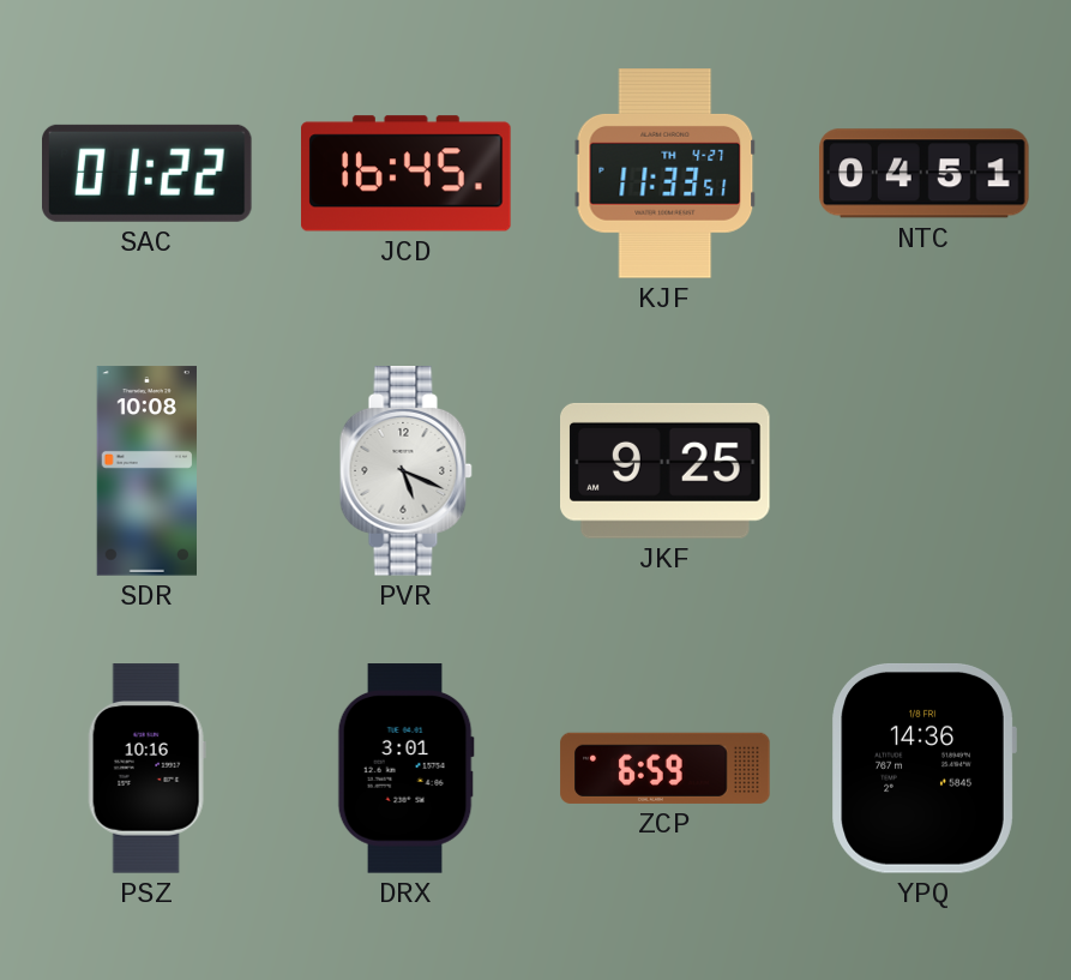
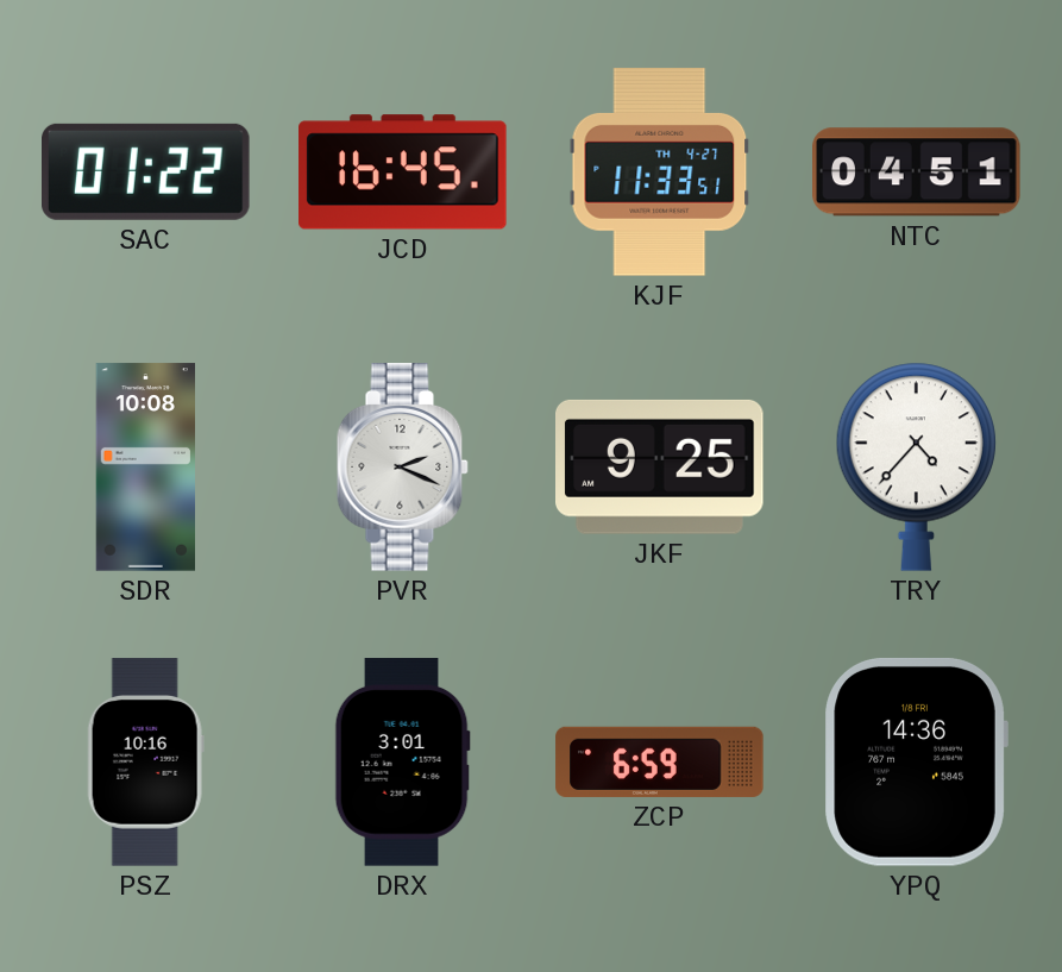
PVR: 5:19 -> 2:19 (402, 468)
TRY: none -> 4:37 (916, 466)
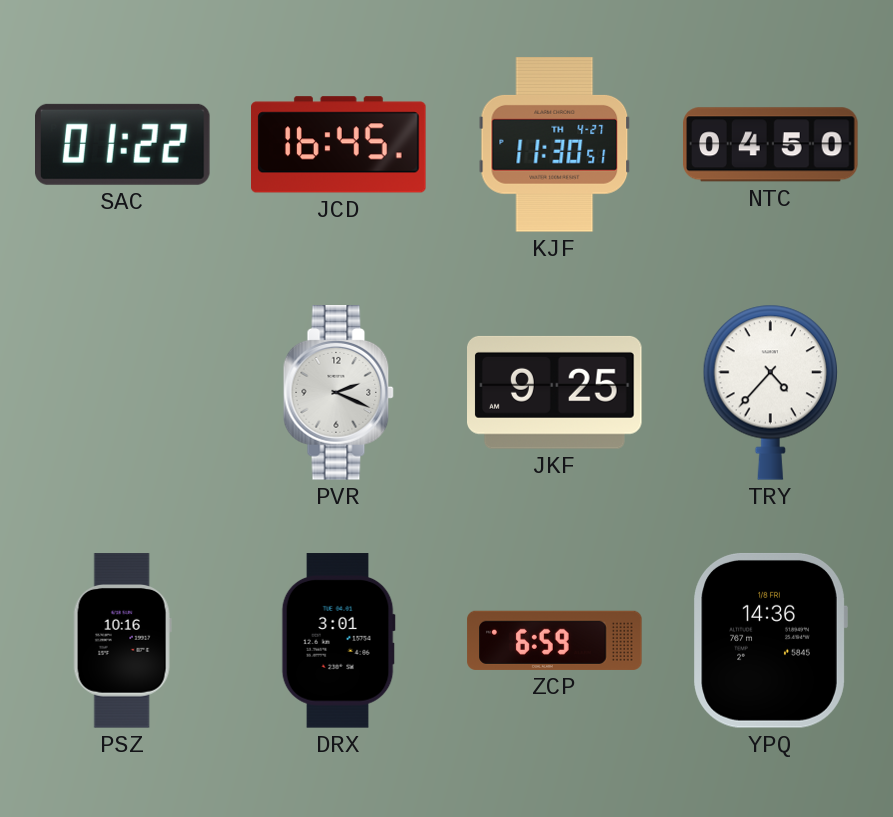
KJF: 11:33 -> 11:30 (555, 145)
NTC: 04:51 -> 04:50 (771, 145)
SDR: 10:08 -> none (145, 468)
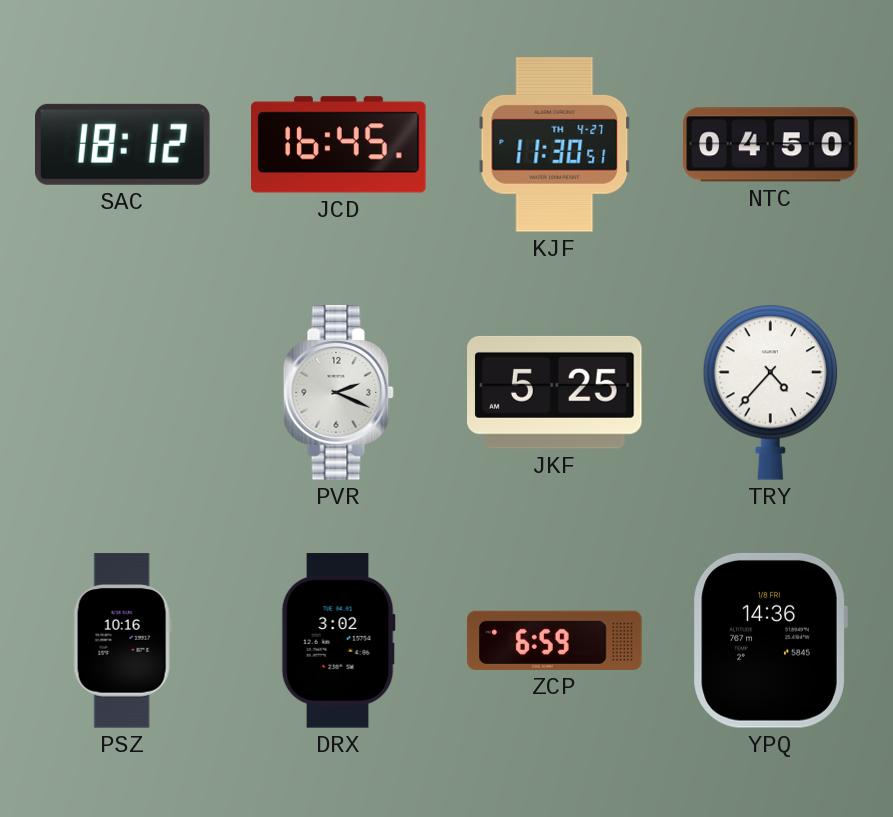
SAC: 01:22 -> 18:12 (123, 144)
JKF: 9:25 -> 5:25 (555, 392)
DRX: 3:01 -> 3:02 (338, 641)
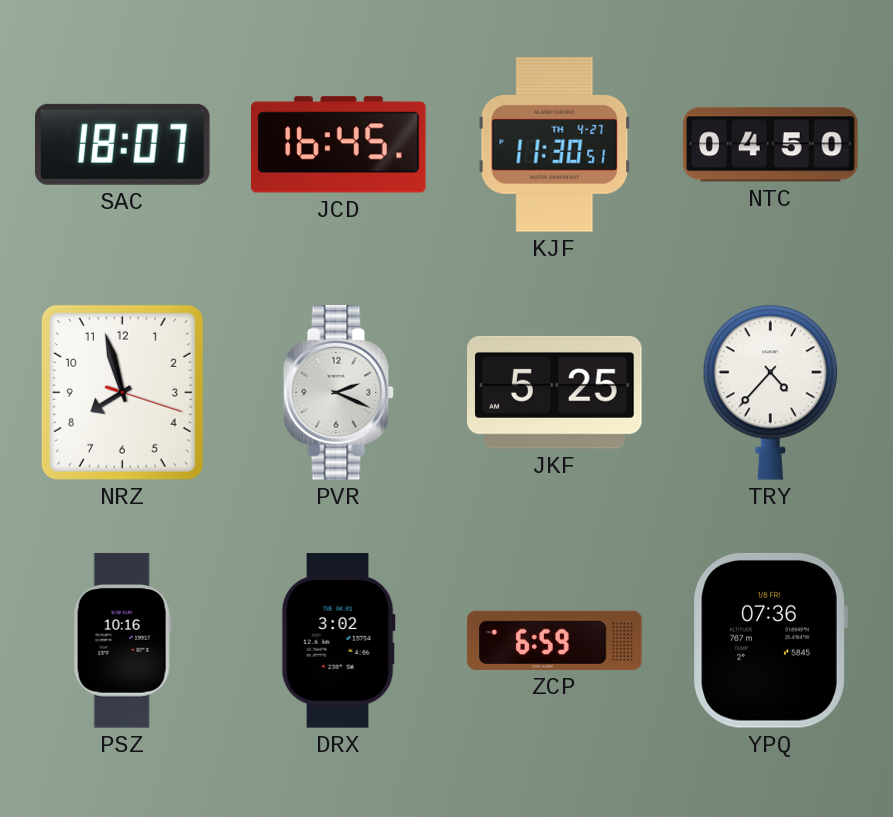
SAC: 18:12 -> 18:07 (123, 144)
NRZ: none -> 7:57 (122, 392)
YPQ: 14:36 -> 07:36 (770, 640)
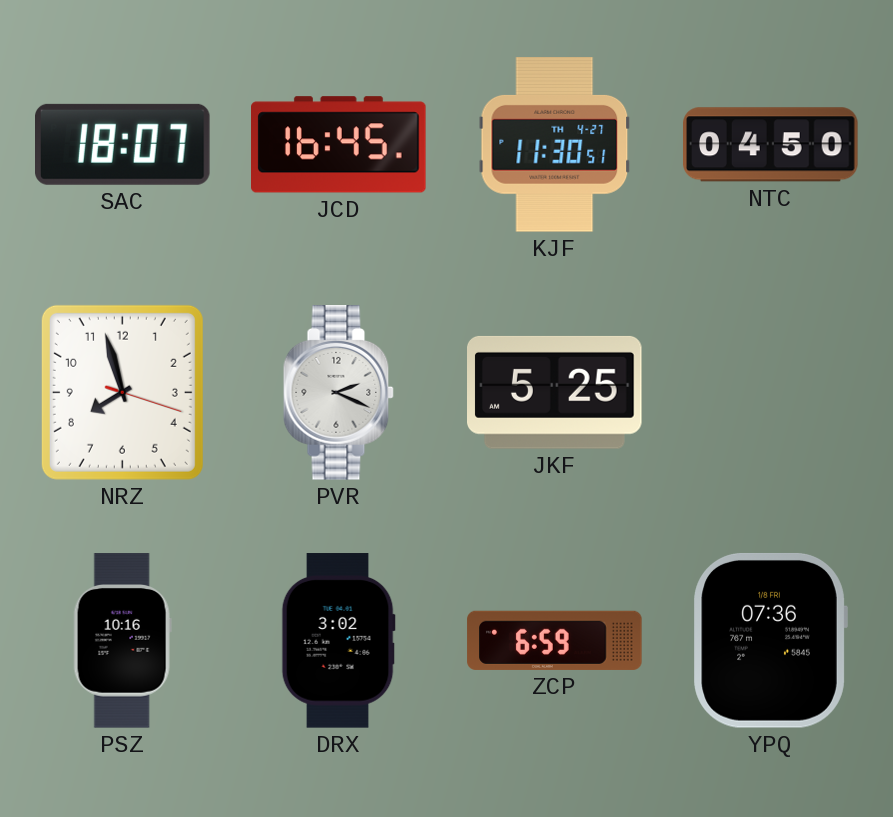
TRY: 4:37 -> none (770, 392)
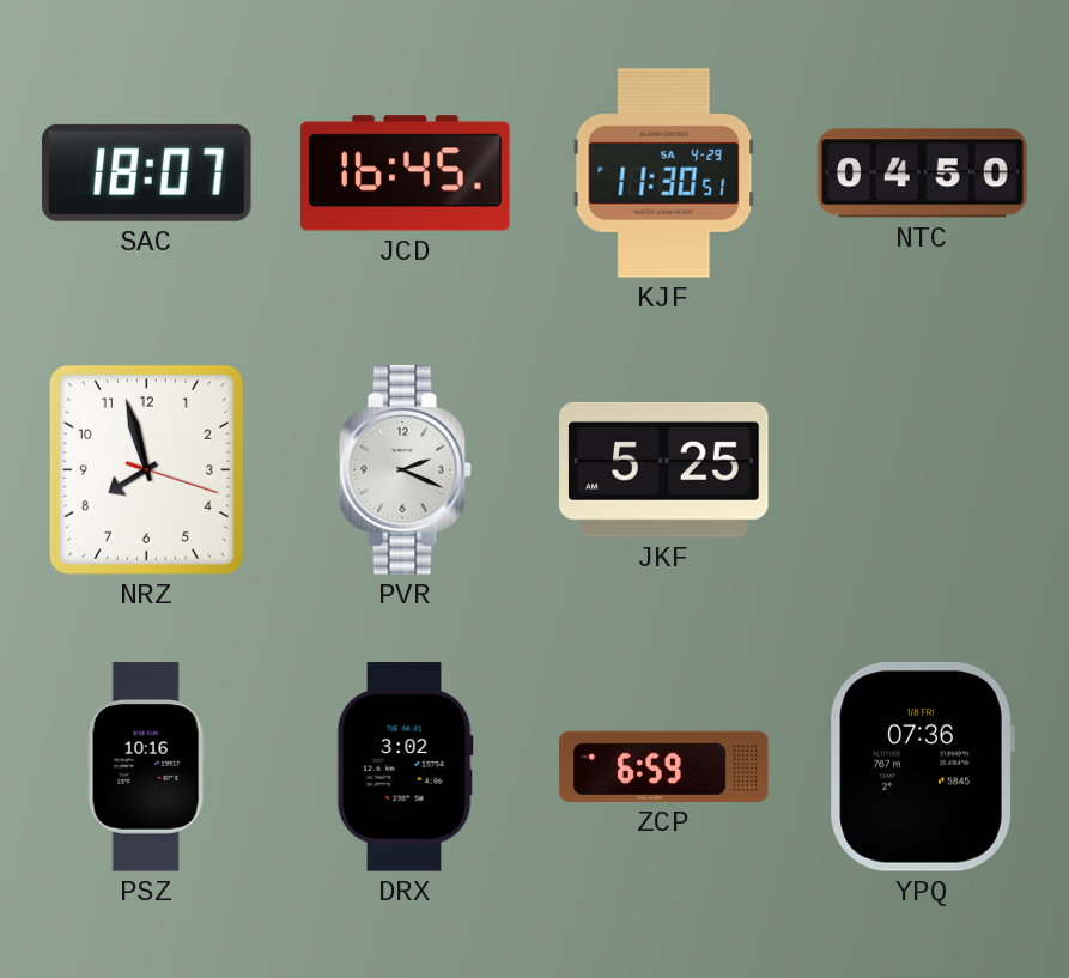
KJF date: TH 4-27 -> SA 4-29 (664, 174)
